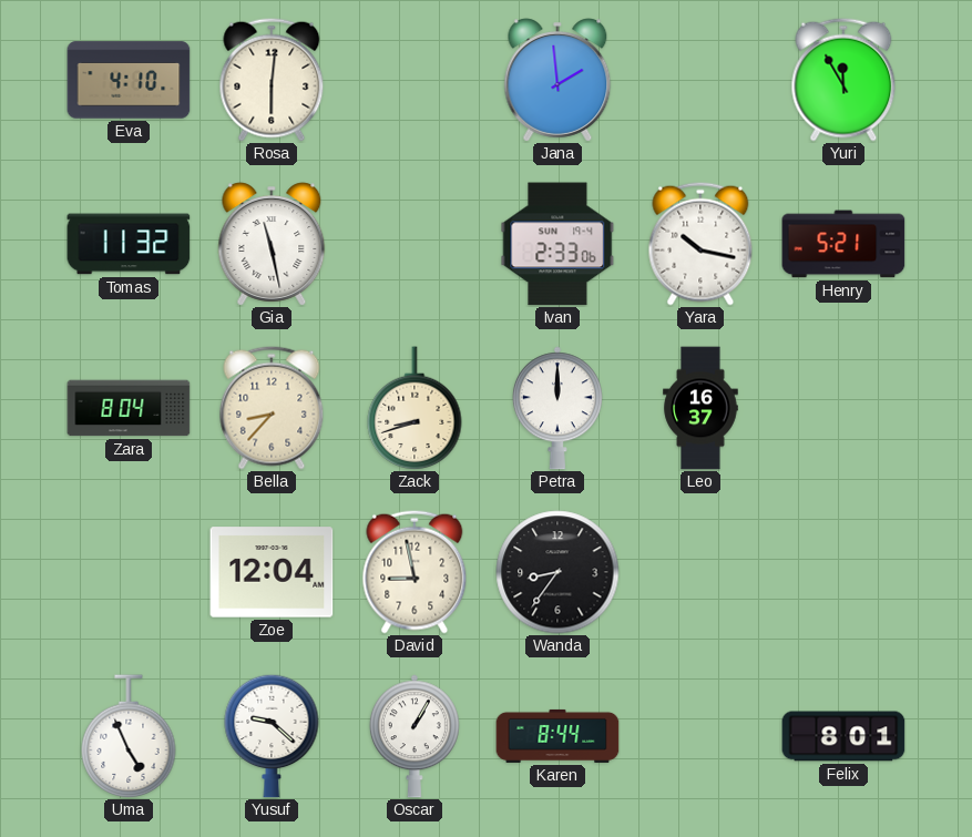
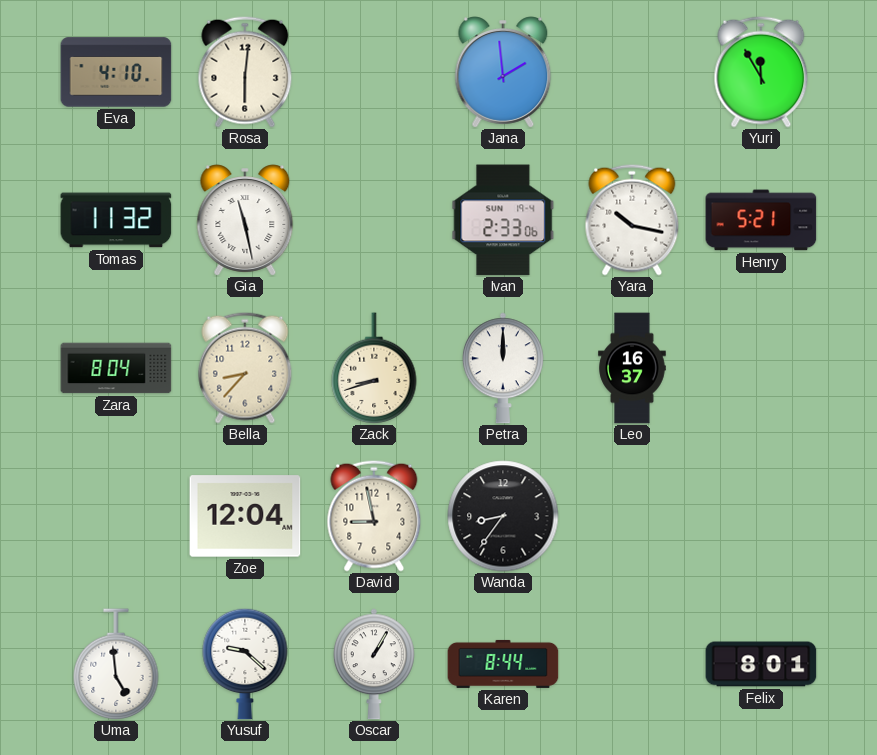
Uma: 4:56 -> 4:59 (116, 664)
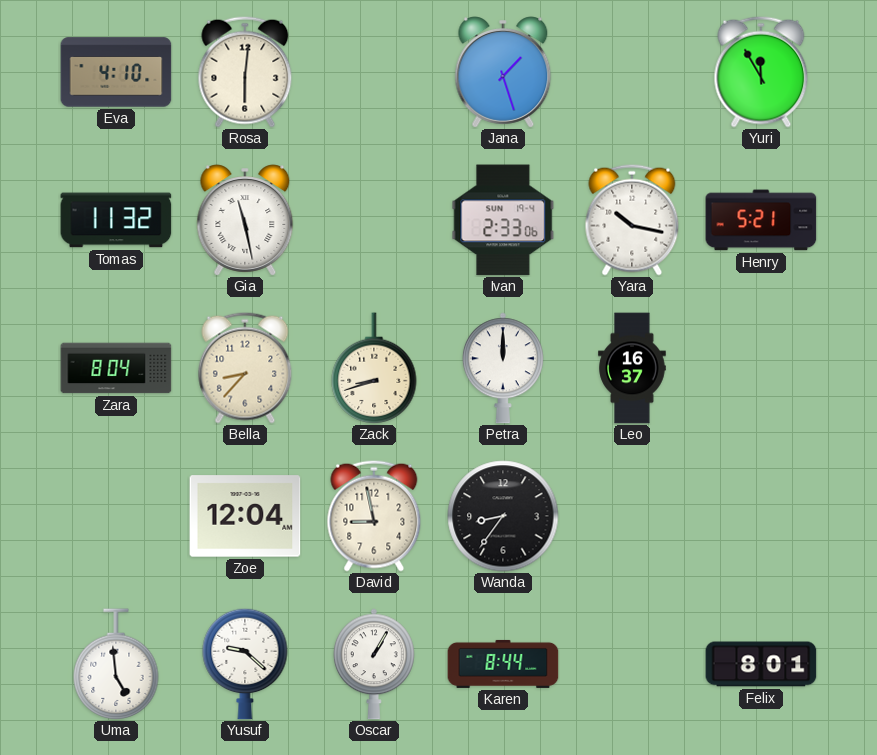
Jana: 1:59 -> 1:27 (503, 72)
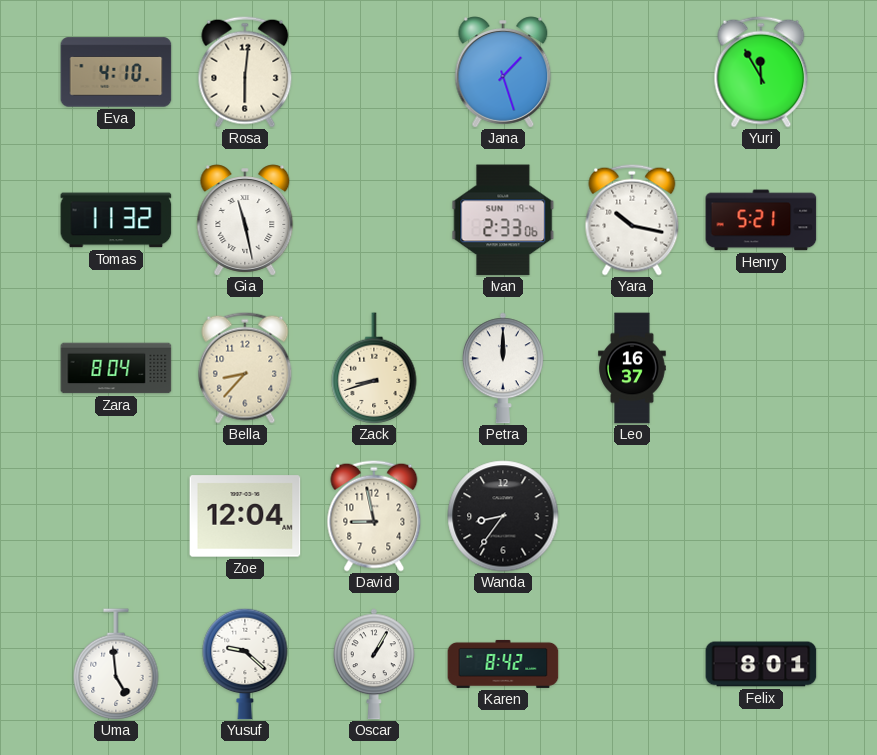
Karen: 8:44 -> 8:42 (503, 664)
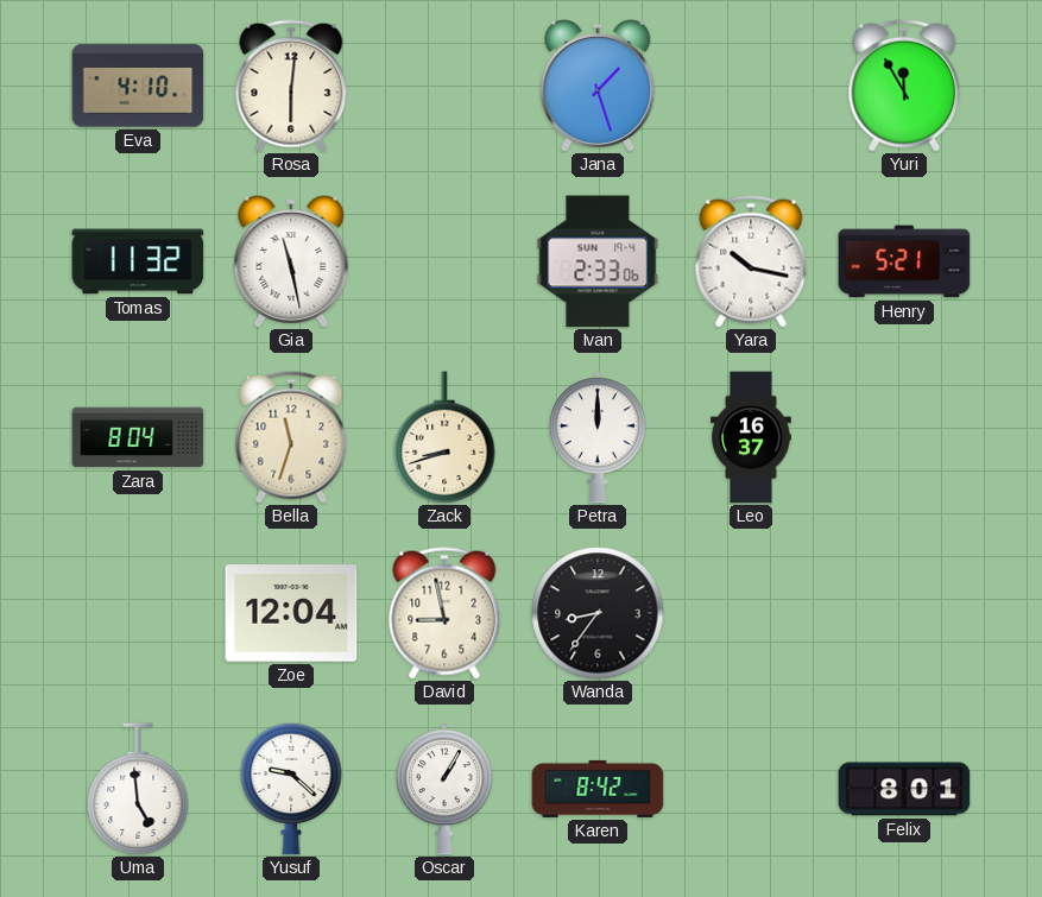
Bella: 8:37 -> 11:33 (291, 437)
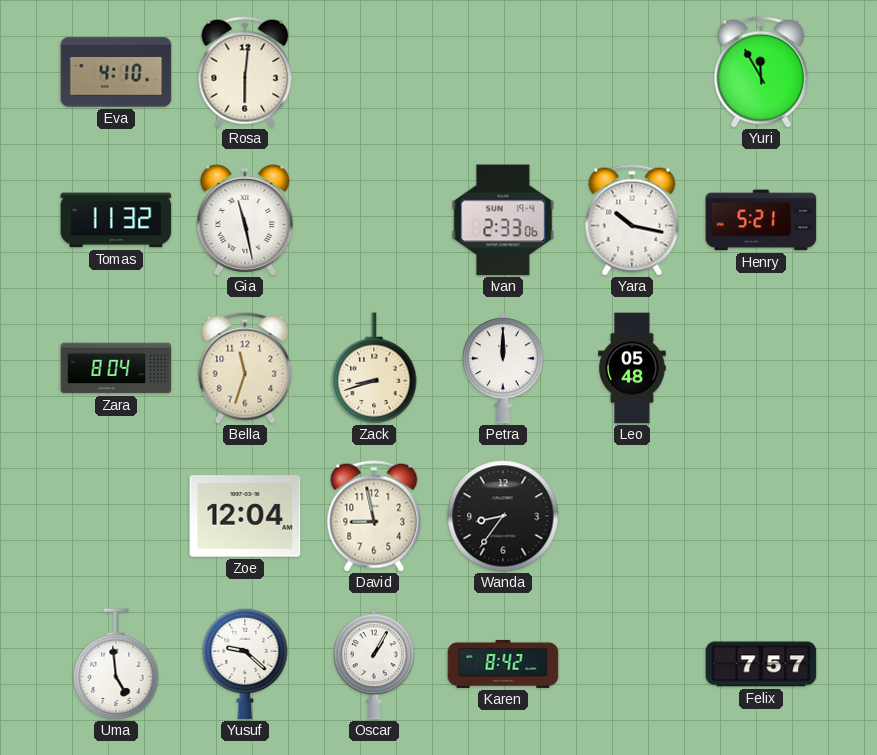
Jana: 1:27 -> none (598, 86)
Leo: 16:37 -> 05:48 (632, 368)
Felix: 8:01 -> 7:57 (761, 664)
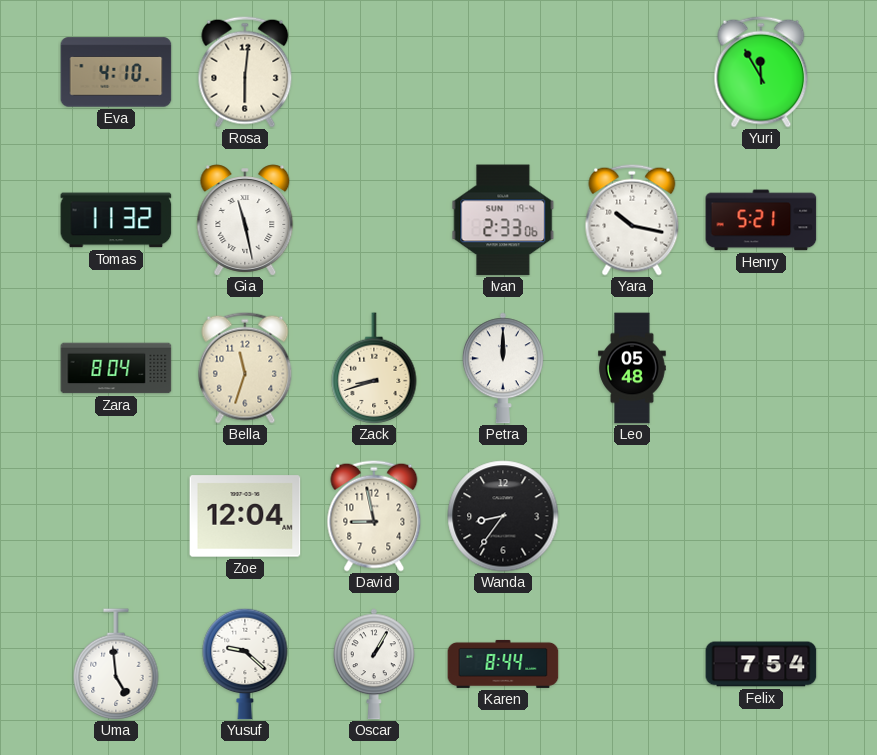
Karen: 8:42 -> 8:44 (503, 664)
Felix: 7:57 -> 7:54 (761, 664)
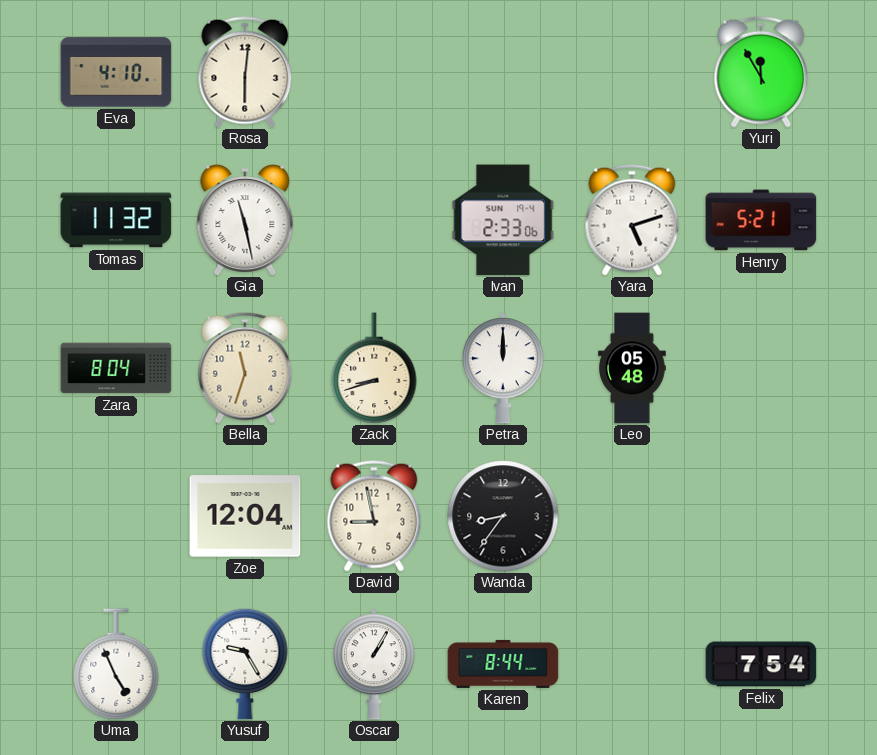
Yara: 10:17 -> 5:12 (632, 220)
Uma: 4:59 -> 4:56 (116, 664)
Yusuf: 9:22 -> 9:25 (245, 664)
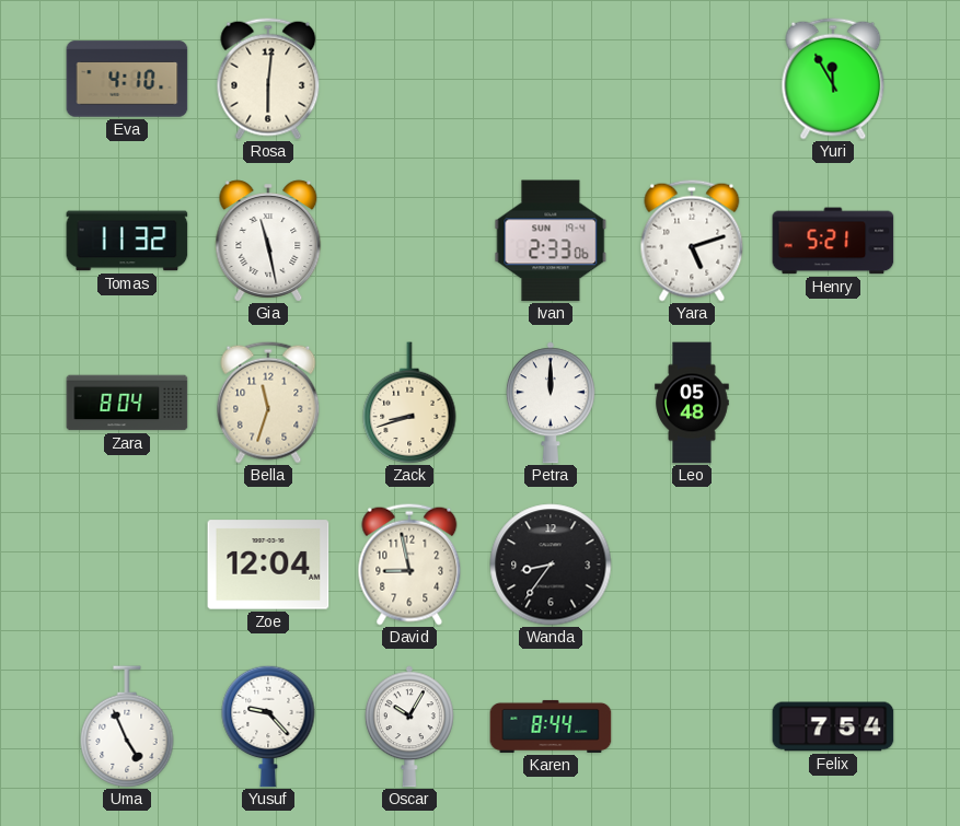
Yusuf: 9:25 -> 9:23 (268, 726)
Oscar: 1:05 -> 10:05 (409, 726)
